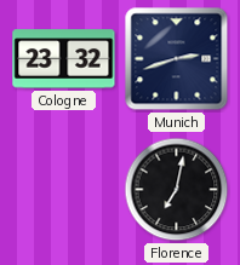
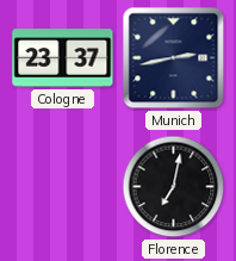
Cologne: 23:32 -> 23:37 (63, 58)
Munich: 2:42 -> 2:43 (174, 58)
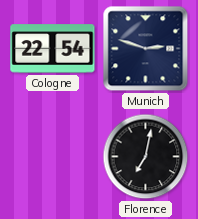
Cologne: 23:37 -> 22:54 (53, 49)
Munich: 2:43 -> 2:48 (146, 49)
